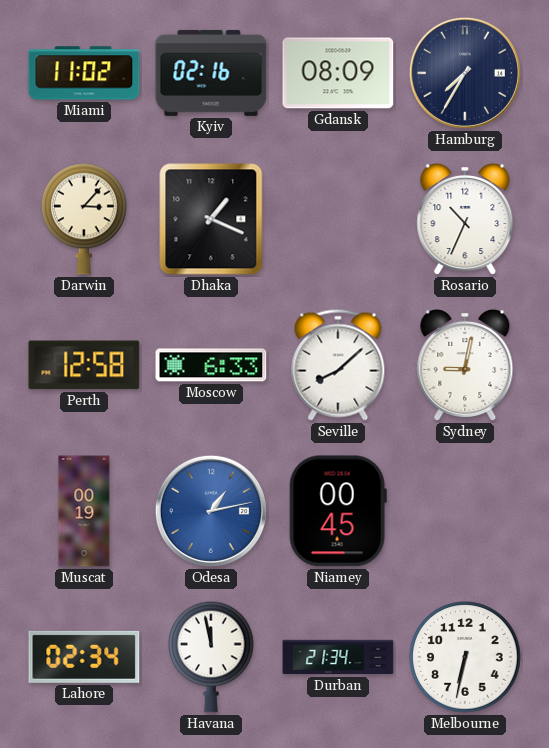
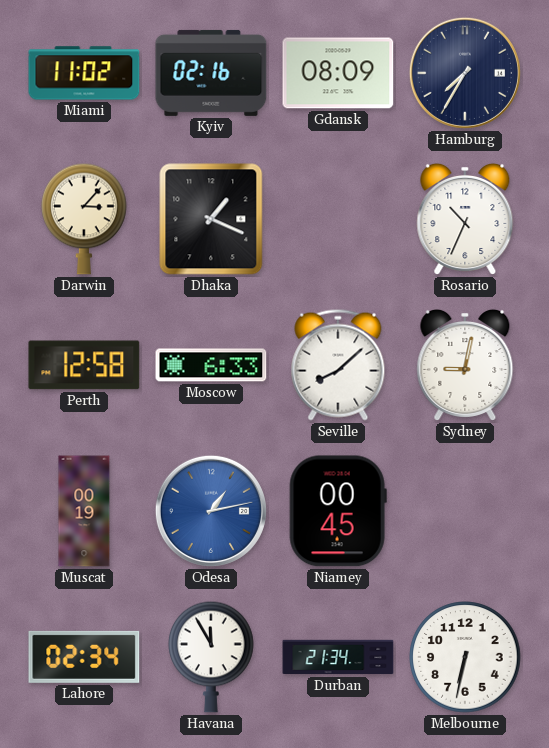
Havana: 11:58 -> 11:55 (211, 657)
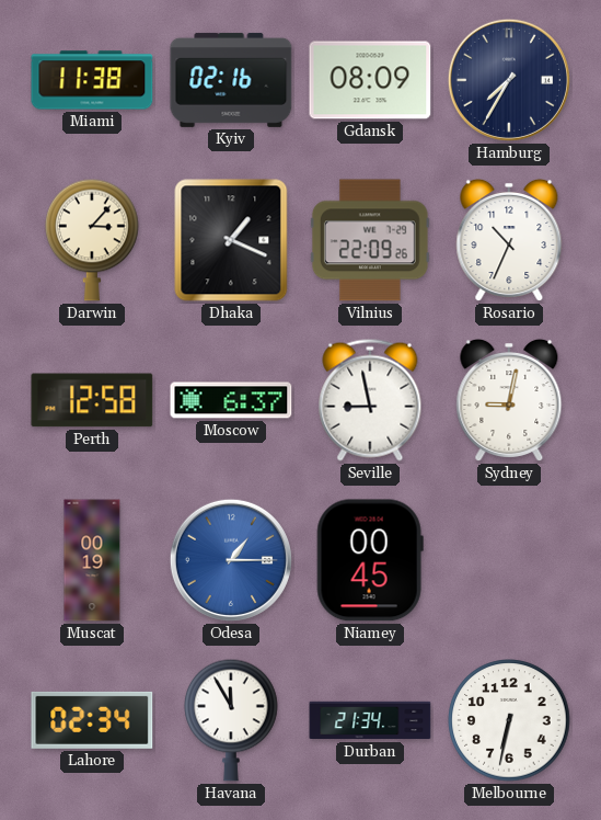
Miami: 11:02 -> 11:38 (92, 80)
Vilnius: none -> 22:09 (370, 240)
Moscow: 6:33 -> 6:37 (231, 400)
Seville: 8:08 -> 8:58 (370, 400)
Odesa: 1:13 -> 1:15 (231, 560)
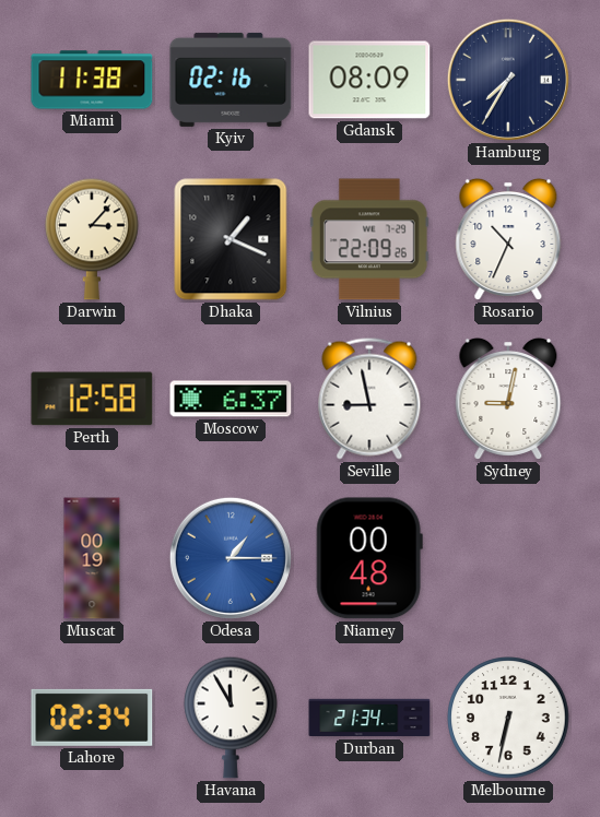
Niamey: 00:45 -> 00:48 (369, 558)
